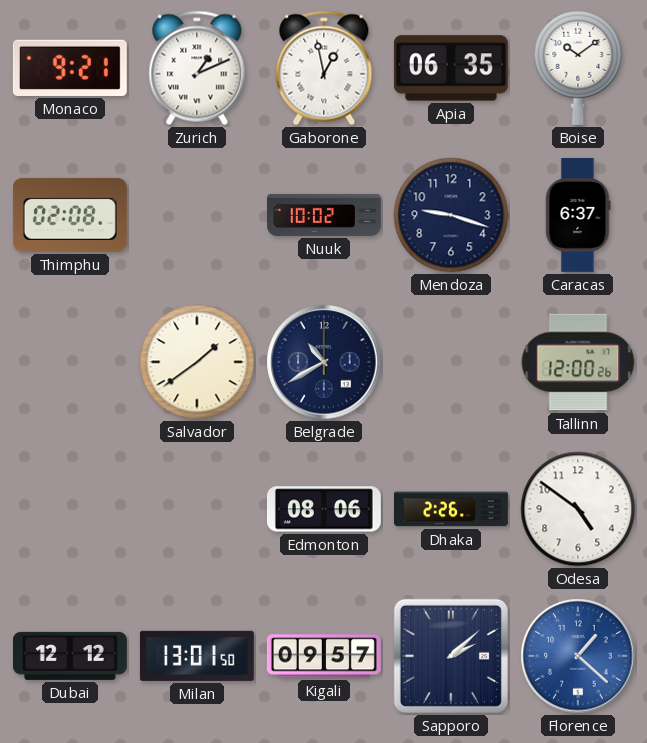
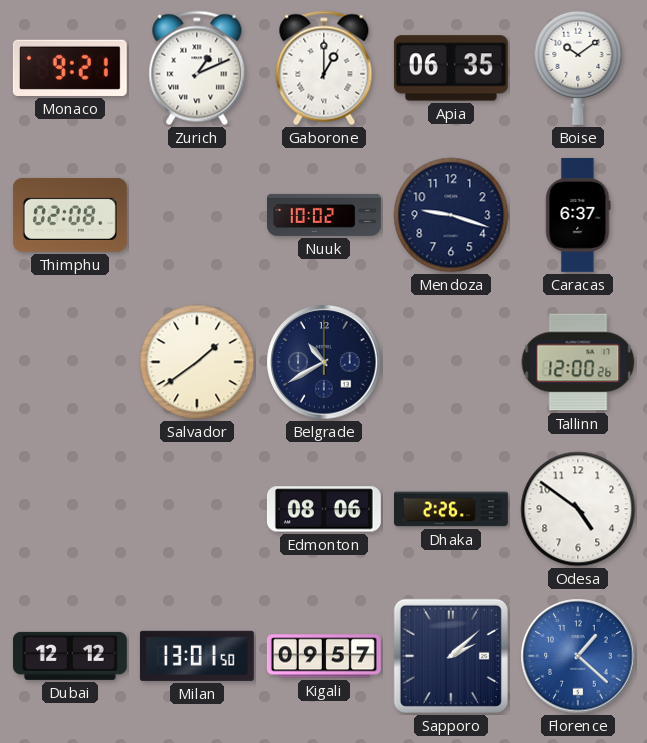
Gaborone: 12:58 -> 1:00 (324, 68)
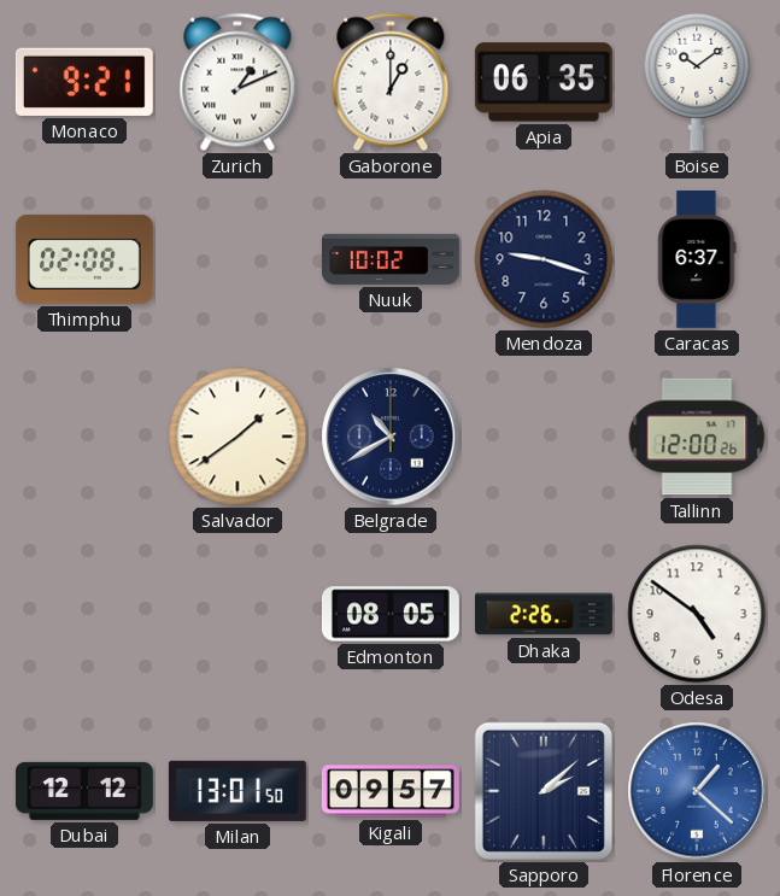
Edmonton: 08:06 -> 08:05 (391, 614)
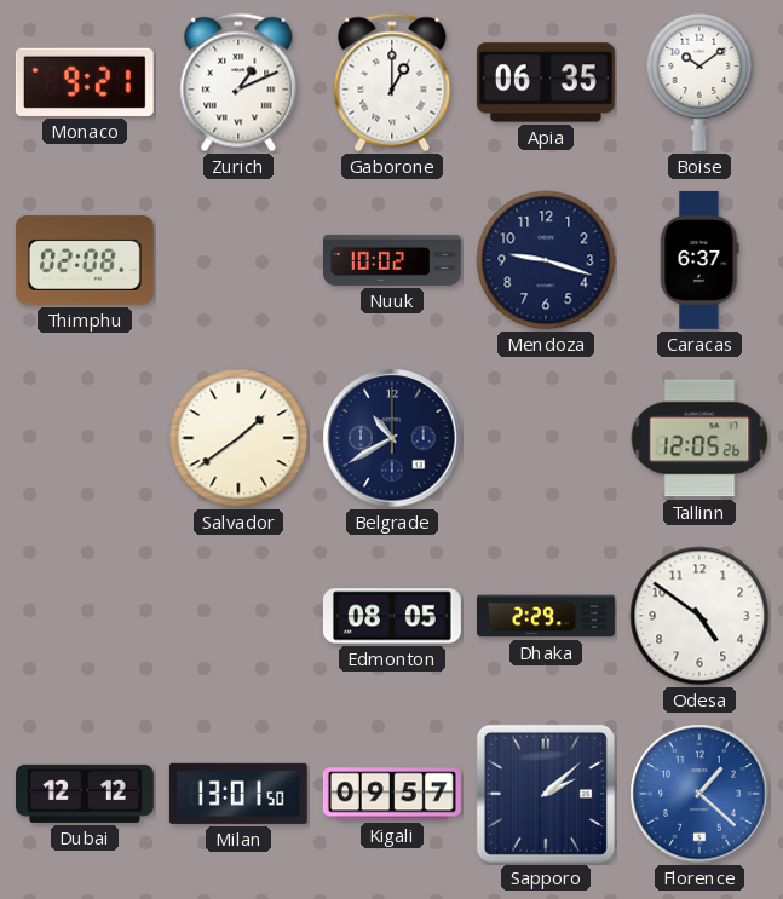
Tallinn: 12:00 -> 12:05 (699, 438)
Dhaka: 2:26 -> 2:29 (547, 616)
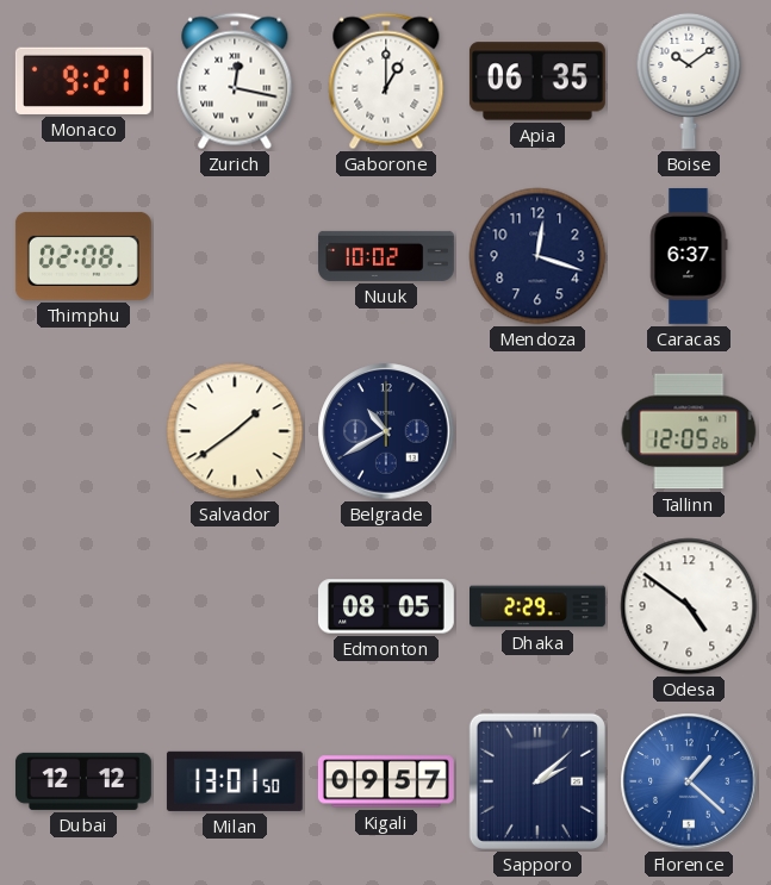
Zurich: 1:11 -> 12:17 (235, 81)
Mendoza: 9:18 -> 12:18 (537, 256)
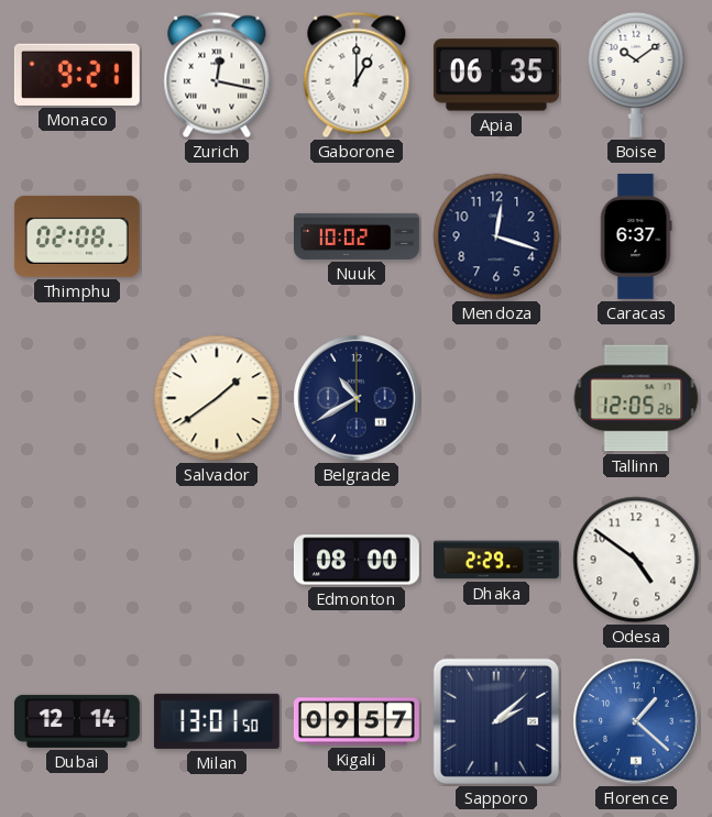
Edmonton: 08:05 -> 08:00 (357, 560)
Dubai: 12:12 -> 12:14 (77, 721)
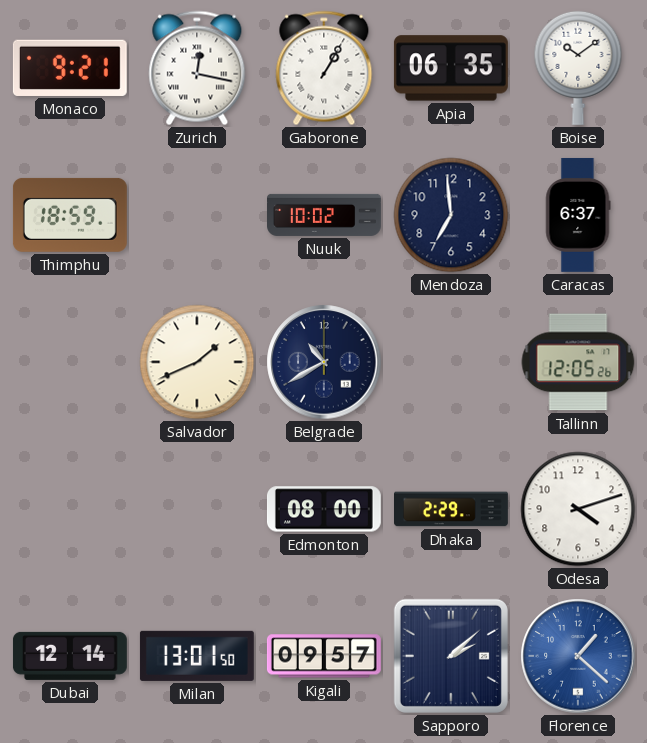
Gaborone: 1:00 -> 1:05 (324, 68)
Thimphu: 02:08 -> 18:59 (70, 215)
Mendoza: 12:18 -> 6:59 (451, 215)
Salvador: 1:39 -> 1:41 (197, 362)
Odesa: 4:51 -> 4:12 (578, 509)
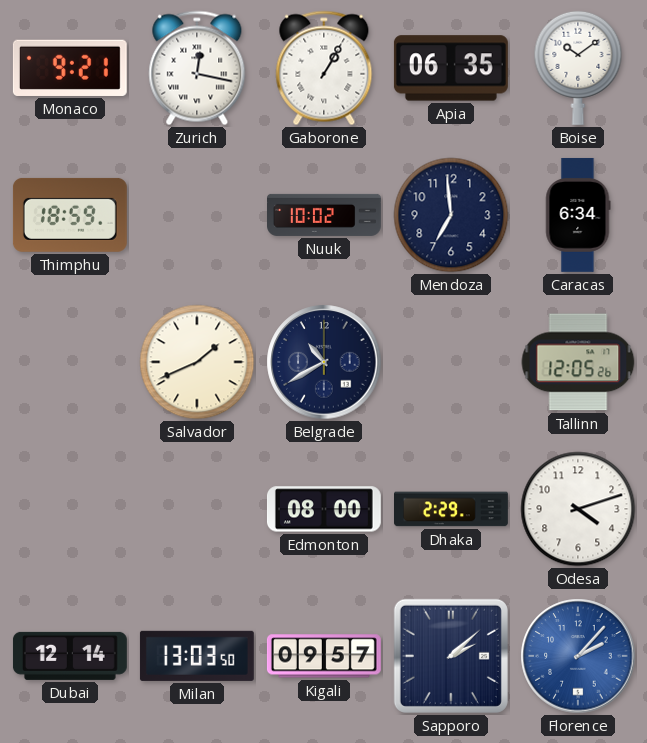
Caracas: 6:37 -> 6:34 (578, 215)
Milan: 13:01 -> 13:03 (197, 656)
Florence: 1:22 -> 2:07 (578, 656)
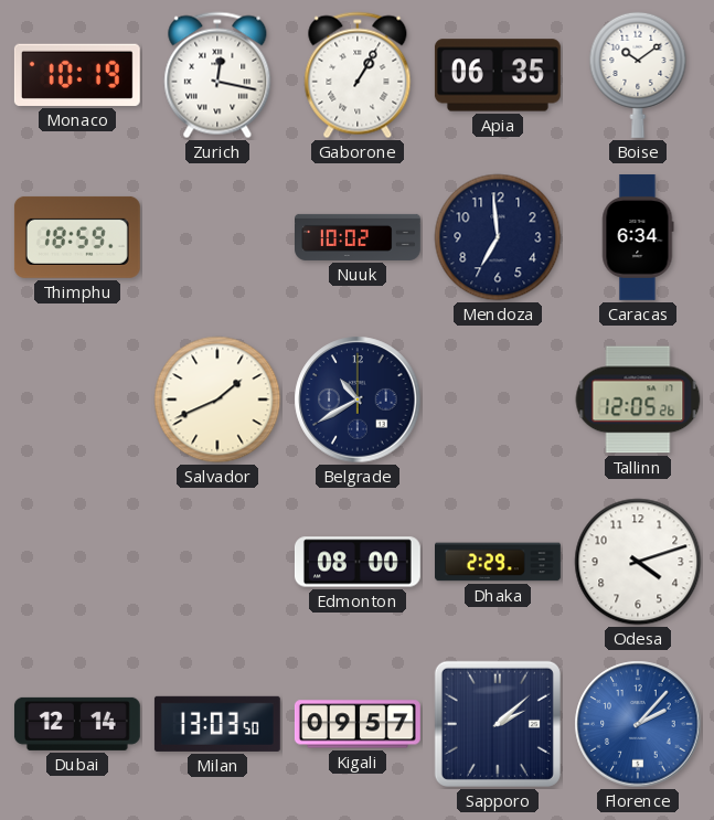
Monaco: 9:21 -> 10:19 (77, 75)
